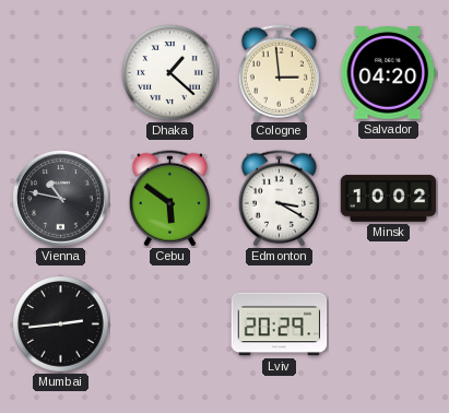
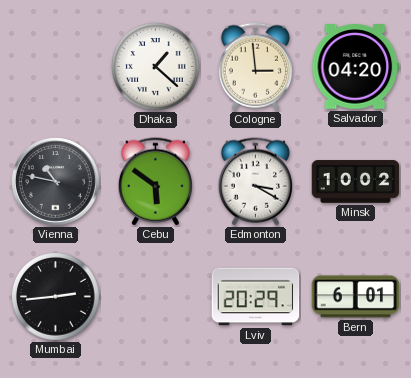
Bern: none -> 6:01 (356, 297)
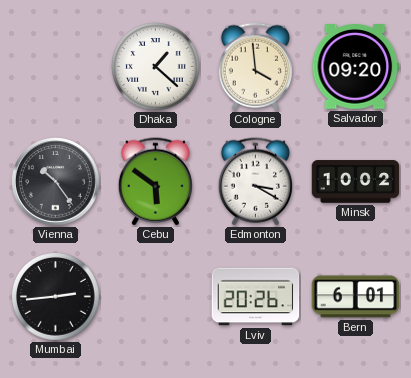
Cologne: 2:59 -> 3:59 (255, 67)
Salvador: 04:20 -> 09:20 (356, 67)
Vienna: 10:47 -> 10:24 (56, 182)
Lviv: 20:29 -> 20:26 (256, 297)
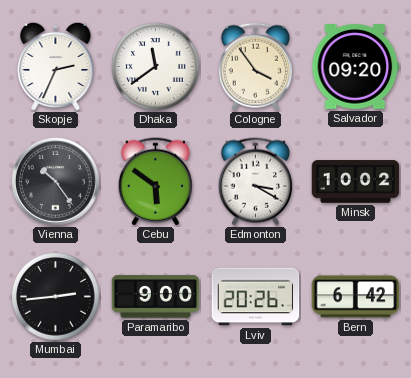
Skopje: none -> 2:34 (56, 66)
Dhaka: 1:22 -> 11:39 (156, 67)
Cologne: 3:59 -> 3:54 (255, 67)
Paramaribo: none -> 9:00 (156, 297)
Bern: 6:01 -> 6:42 (356, 297)
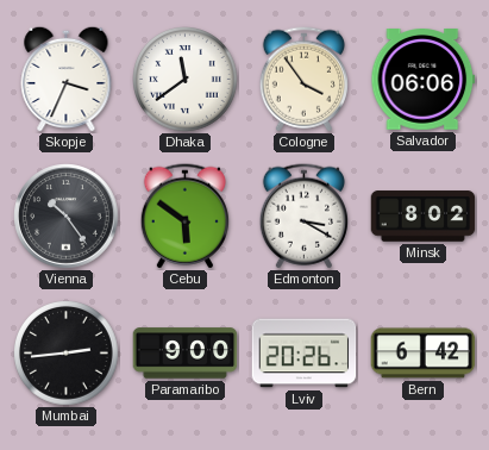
Skopje: 2:34 -> 3:34 (67, 79)
Salvador: 09:20 -> 06:06 (424, 80)
Minsk: 10:02 -> 8:02 (424, 217)
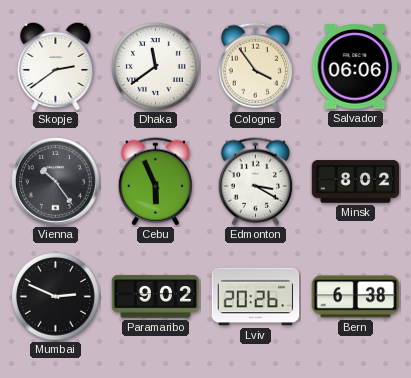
Skopje: 3:34 -> 2:39 (56, 66)
Cebu: 5:51 -> 5:56 (155, 182)
Mumbai: 2:44 -> 2:49 (56, 297)
Paramaribo: 9:00 -> 9:02 (156, 297)
Bern: 6:42 -> 6:38 (356, 297)
